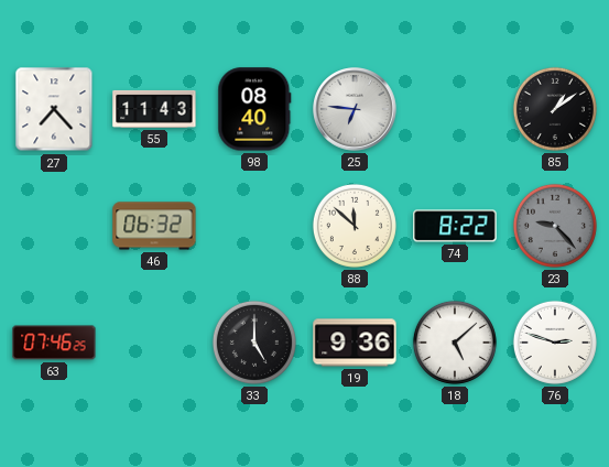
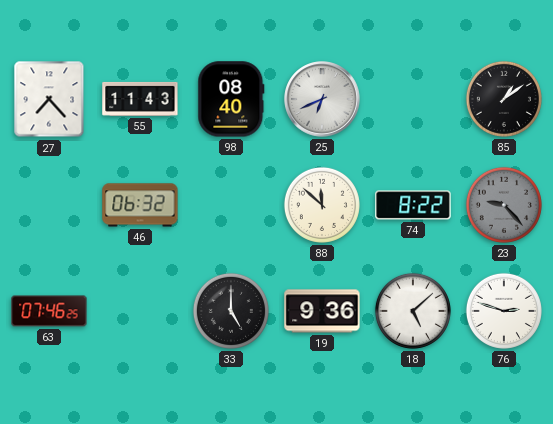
25: 6:46 -> 6:41 (322, 99)
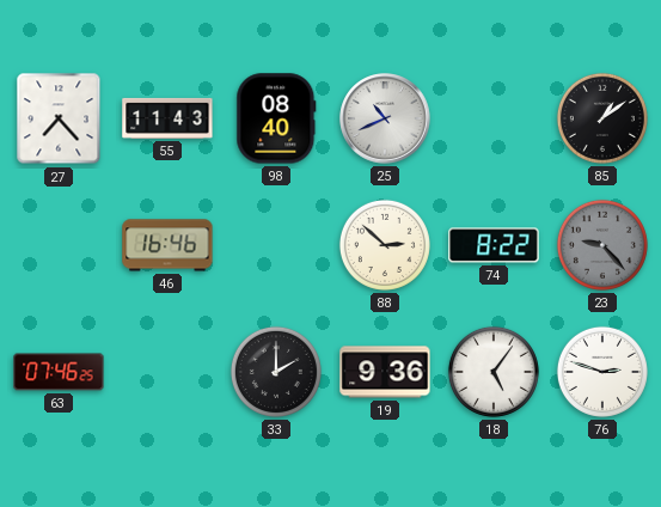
25: 6:41 -> 10:41 (385, 118)
46: 06:32 -> 16:46 (167, 245)
88: 11:52 -> 2:52 (385, 245)
33: 5:00 -> 2:00 (276, 372)
18: 5:08 -> 5:06 (494, 372)
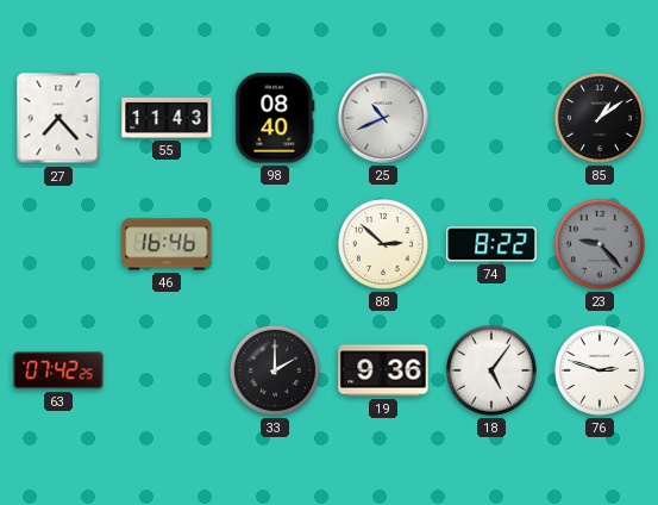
63: 07:46 -> 07:42 (58, 370)
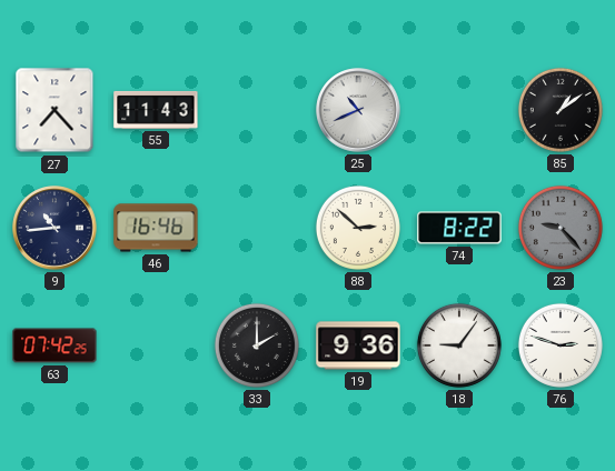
98: 08:40 -> none (275, 118)
9: none -> 10:44 (54, 228)
18: 5:06 -> 9:06 (459, 345)
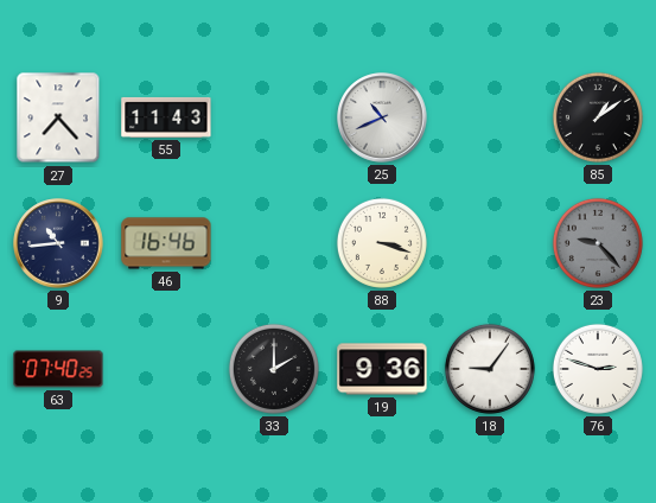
88: 2:52 -> 3:18 (382, 243)
74: 8:22 -> none (459, 228)
63: 07:42 -> 07:40 (58, 369)
